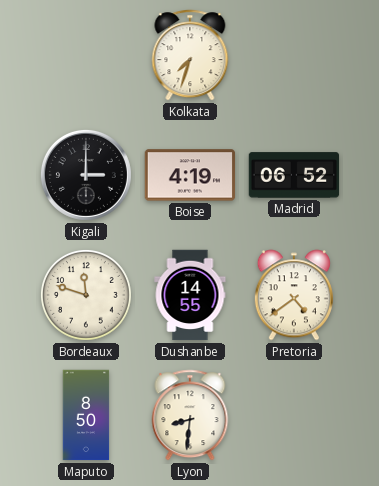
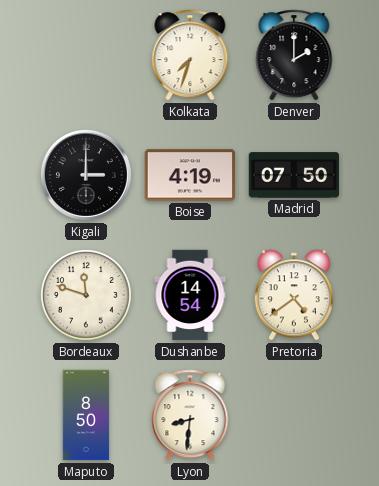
Denver: none -> 2:00 (294, 55)
Madrid: 06:52 -> 07:50 (294, 175)
Dushanbe: 14:55 -> 14:54 (190, 295)
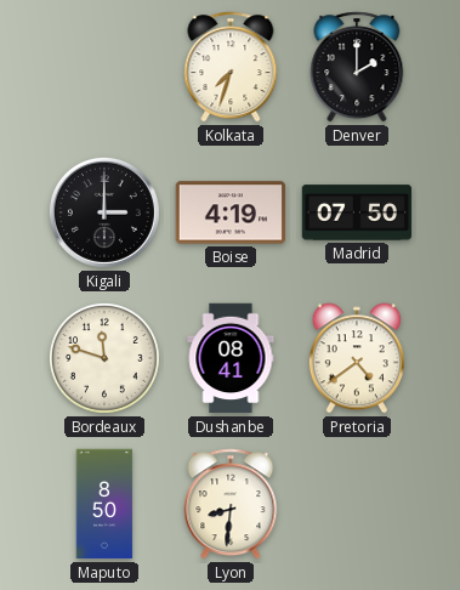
Dushanbe: 14:54 -> 08:41 (231, 358)
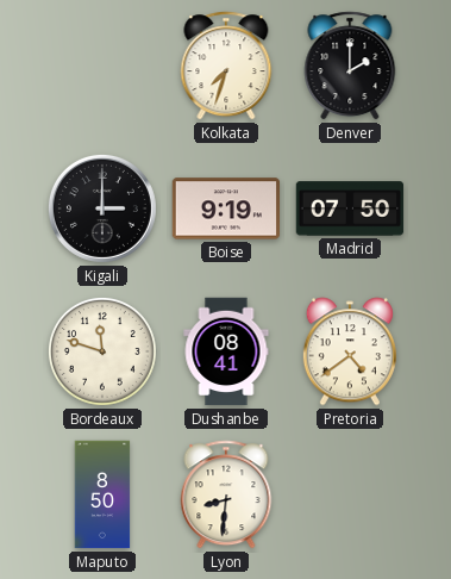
Boise: 4:19 -> 9:19 (226, 208)
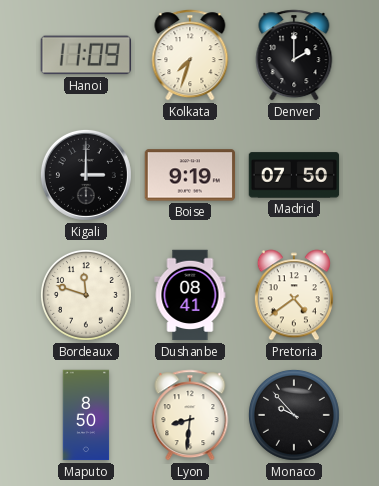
Hanoi: none -> 11:09 (85, 55)
Monaco: none -> 9:53 (294, 415)
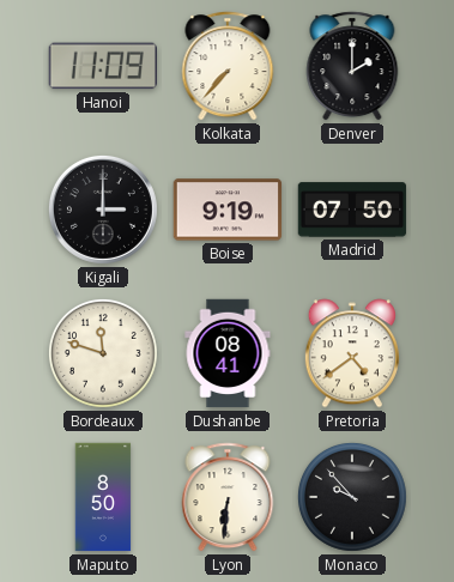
Kolkata: 7:33 -> 7:37 (228, 66)
Lyon: 8:31 -> 6:31 (228, 497)
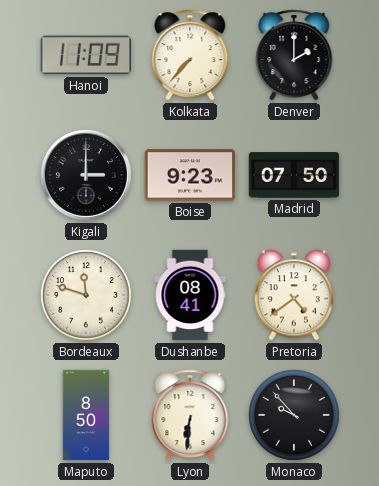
Boise: 9:19 -> 9:23 (190, 175)
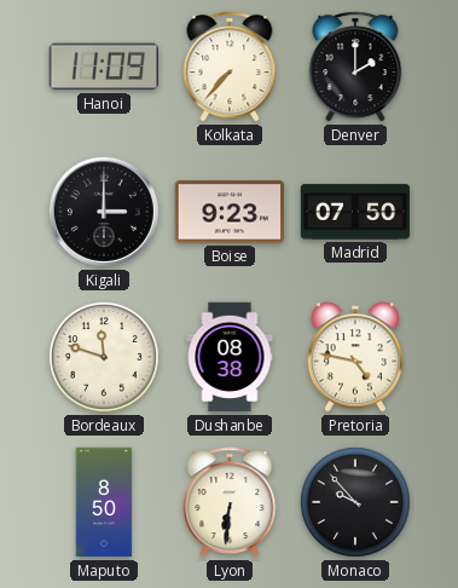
Dushanbe: 08:41 -> 08:38 (230, 357)
Pretoria: 4:39 -> 4:47 (355, 357)
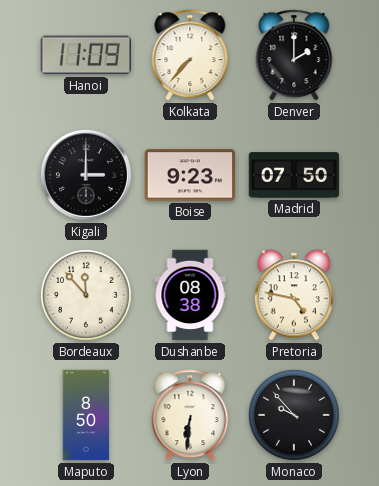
Bordeaux: 11:48 -> 11:53 (86, 295)
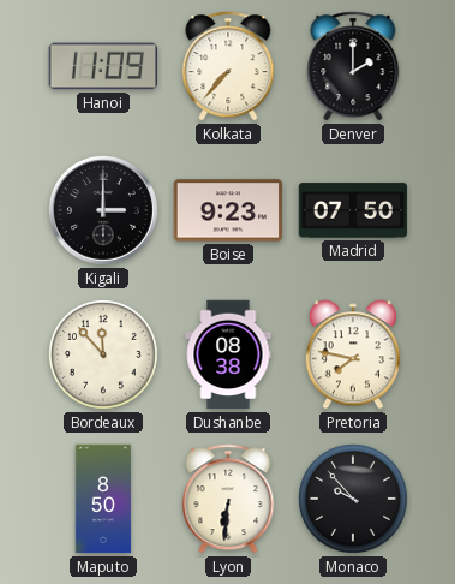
Pretoria: 4:47 -> 7:47 (353, 354)
